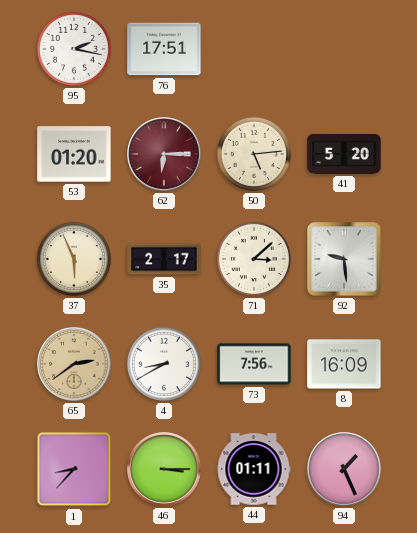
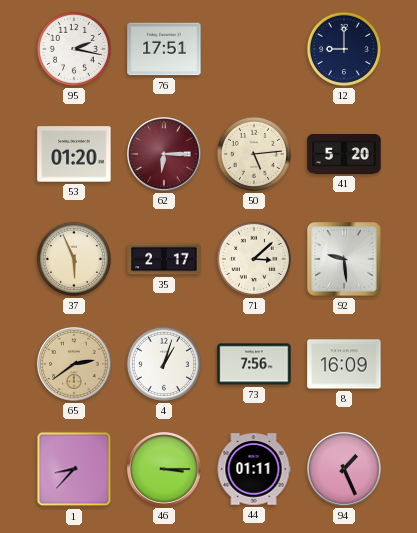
12: none -> 9:00 (344, 49)
4: 8:40 -> 1:03 (164, 364)
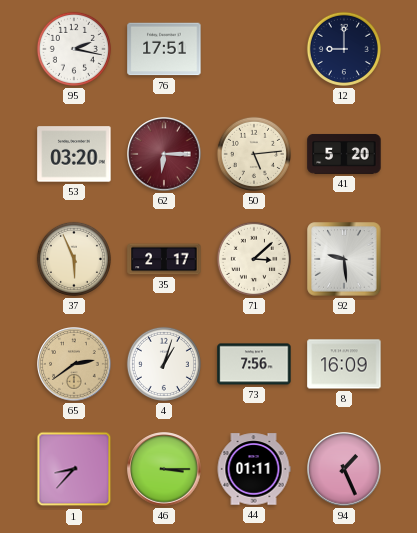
53: 01:20 -> 03:20 (74, 154)
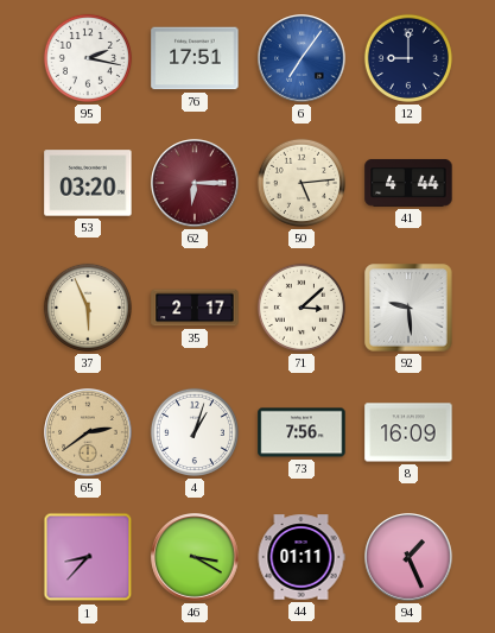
6: none -> 7:06 (302, 58)
41: 5:20 -> 4:44 (408, 183)
46: 3:15 -> 3:20 (195, 557)
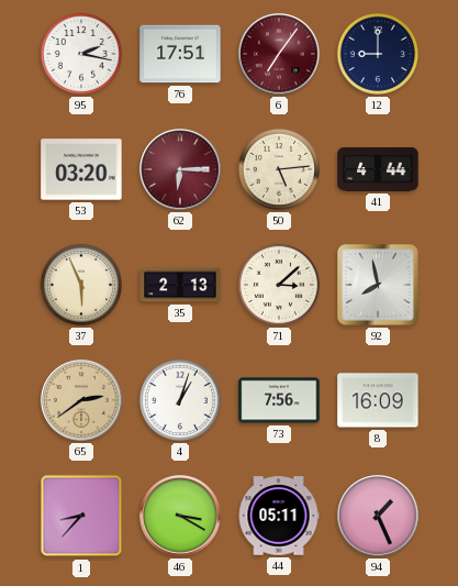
6 dial: blue -> burgundy (279, 54)
35: 2:17 -> 2:13 (180, 285)
92: 9:29 -> 7:58 (378, 285)
44: 01:11 -> 05:11 (279, 516)
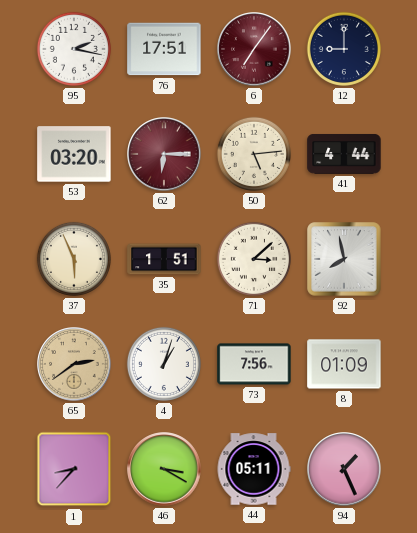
35: 2:13 -> 1:51 (164, 259)
8: 16:09 -> 01:09 (344, 364)
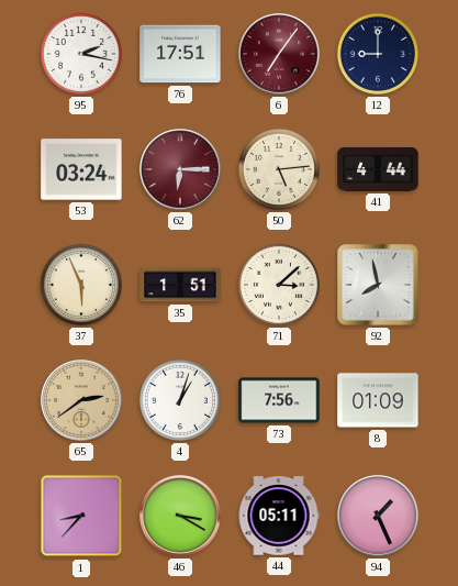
53: 03:20 -> 03:24 (81, 169)
